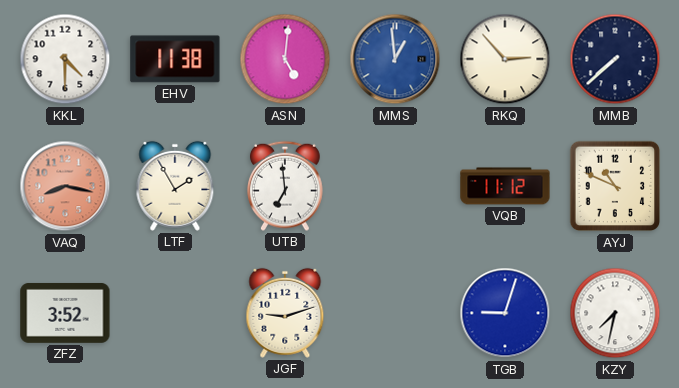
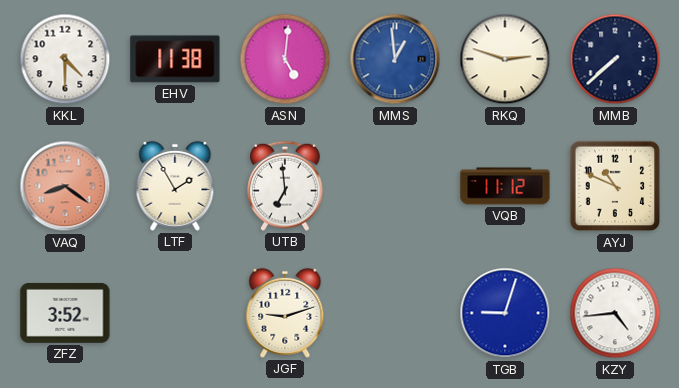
RKQ: 2:53 -> 2:48 (505, 59)
VAQ: 8:17 -> 8:21 (65, 186)
KZY: 7:32 -> 4:44 (615, 313)
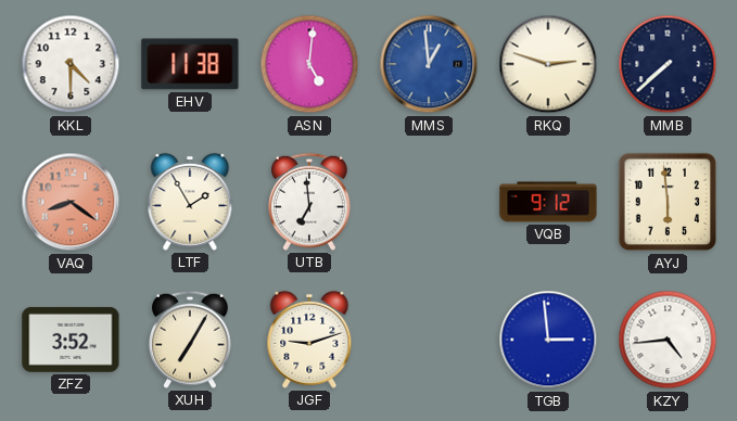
VQB: 11:12 -> 9:12 (548, 202)
AYJ: 10:49 -> 5:59 (668, 202)
XUH: none -> 7:05 (191, 340)
TGB: 9:03 -> 2:59 (548, 340)
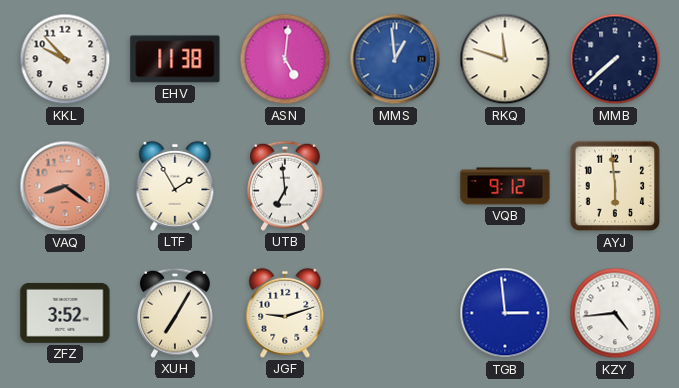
KKL: 4:30 -> 9:53 (65, 59)
RKQ: 2:48 -> 11:48 (505, 59)
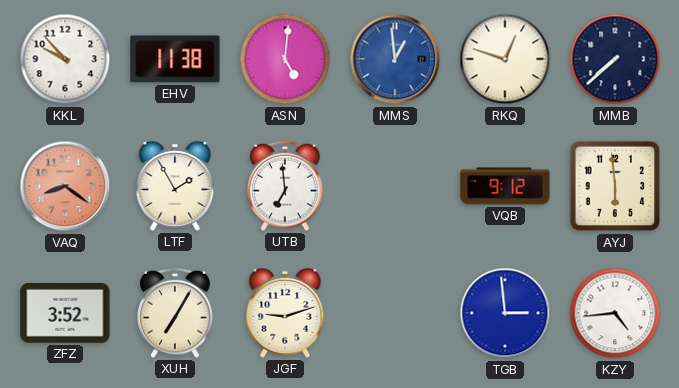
RKQ: 11:48 -> 12:48 (505, 59)
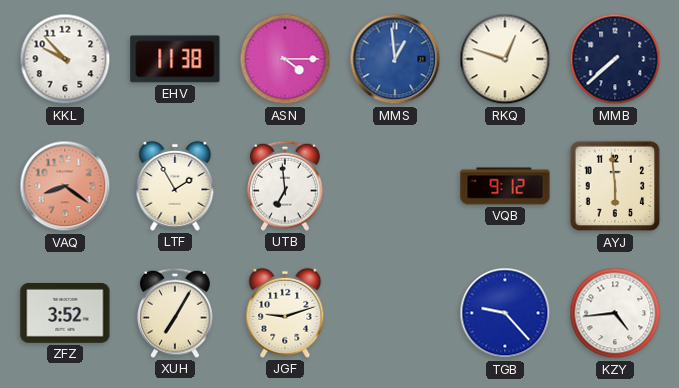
ASN: 5:01 -> 4:15 (285, 59)
TGB: 2:59 -> 9:23 (505, 313)
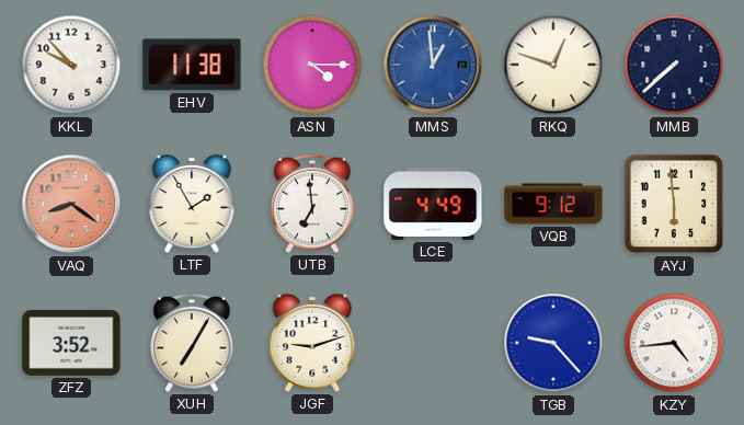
LCE: none -> 4:49 (433, 204)
